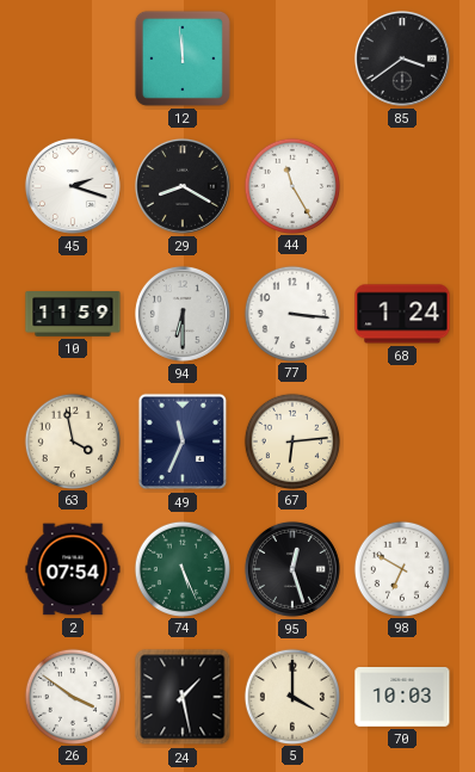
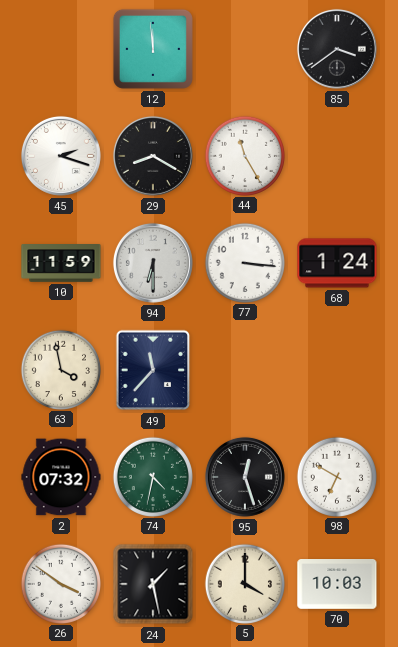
49: 11:34 -> 11:37 (153, 370)
67: 6:14 -> none (291, 440)
2: 07:54 -> 07:32 (61, 477)
74: 5:26 -> 4:32 (152, 476)
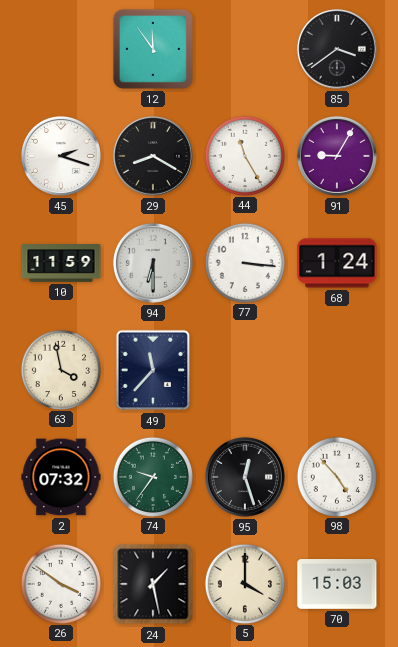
12: 11:59 -> 11:54 (153, 49)
91: none -> 9:05 (337, 156)
74: 4:32 -> 9:36 (152, 476)
98: 6:50 -> 4:53 (336, 476)
70: 10:03 -> 15:03 (337, 585)
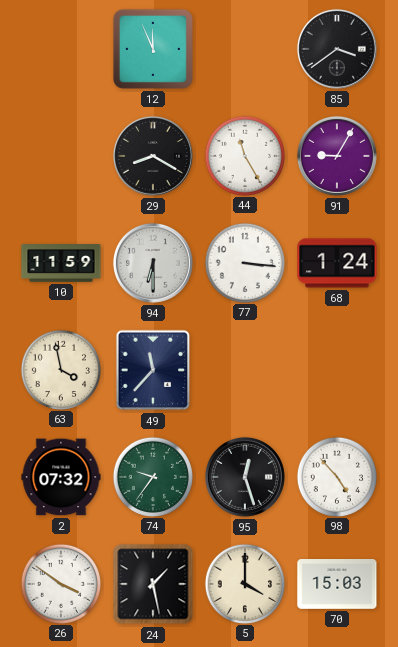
12: 11:54 -> 11:56 (153, 49)
45: 2:18 -> none (61, 156)
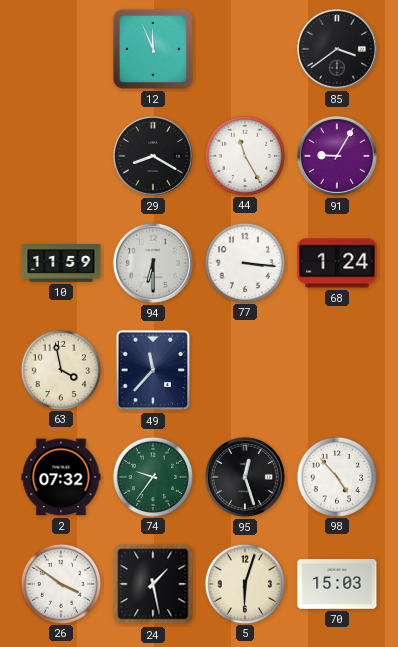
5: 4:00 -> 6:03 (244, 583)
